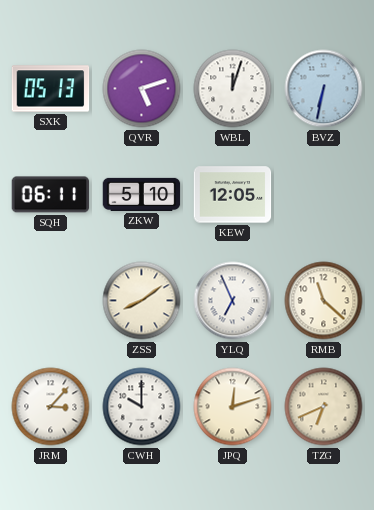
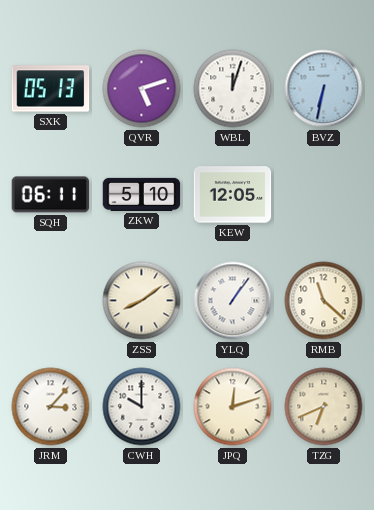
YLQ: 6:56 -> 1:06 (233, 301)
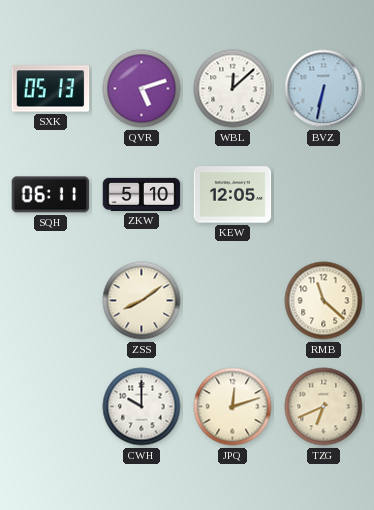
WBL: 12:03 -> 12:08 (233, 89)
YLQ: 1:06 -> none (233, 301)
JRM: 3:07 -> none (51, 407)
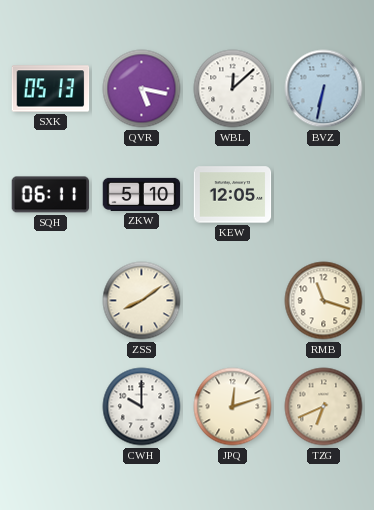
QVR: 5:12 -> 5:17 (142, 89)
RMB: 11:22 -> 11:18 (324, 301)
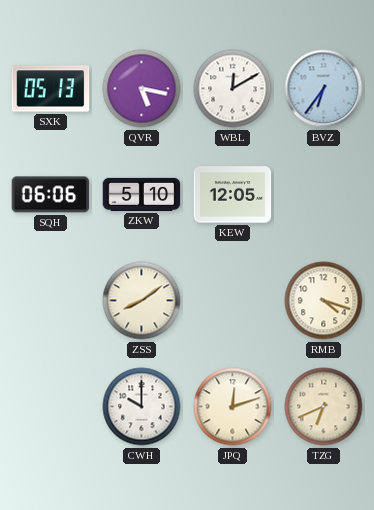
WBL: 12:08 -> 12:10 (233, 89)
BVZ: 6:32 -> 6:36 (324, 89)
SQH: 06:11 -> 06:06 (51, 195)
RMB: 11:18 -> 4:18 (324, 301)
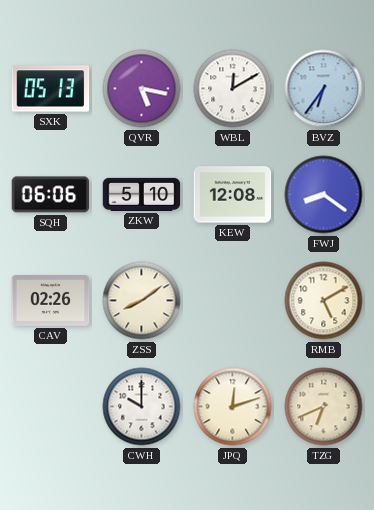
KEW: 12:05 -> 12:08 (233, 195)
FWJ: none -> 8:21 (324, 195)
CAV: none -> 02:26 (51, 301)
RMB: 4:18 -> 5:10 (324, 301)
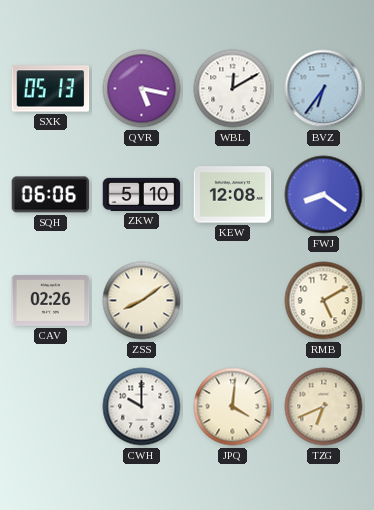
JPQ: 12:12 -> 4:01 (233, 407)
